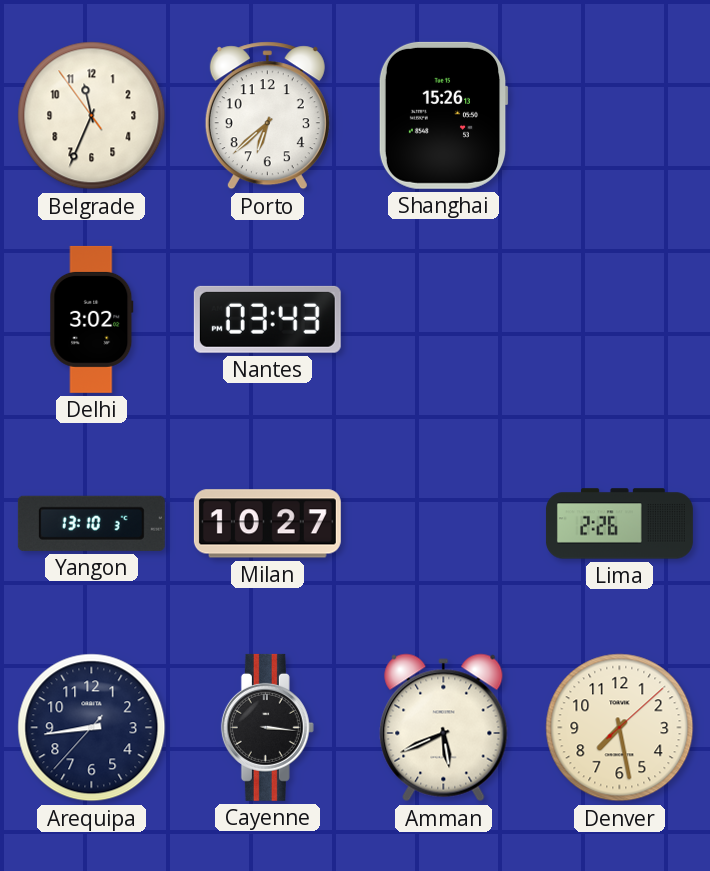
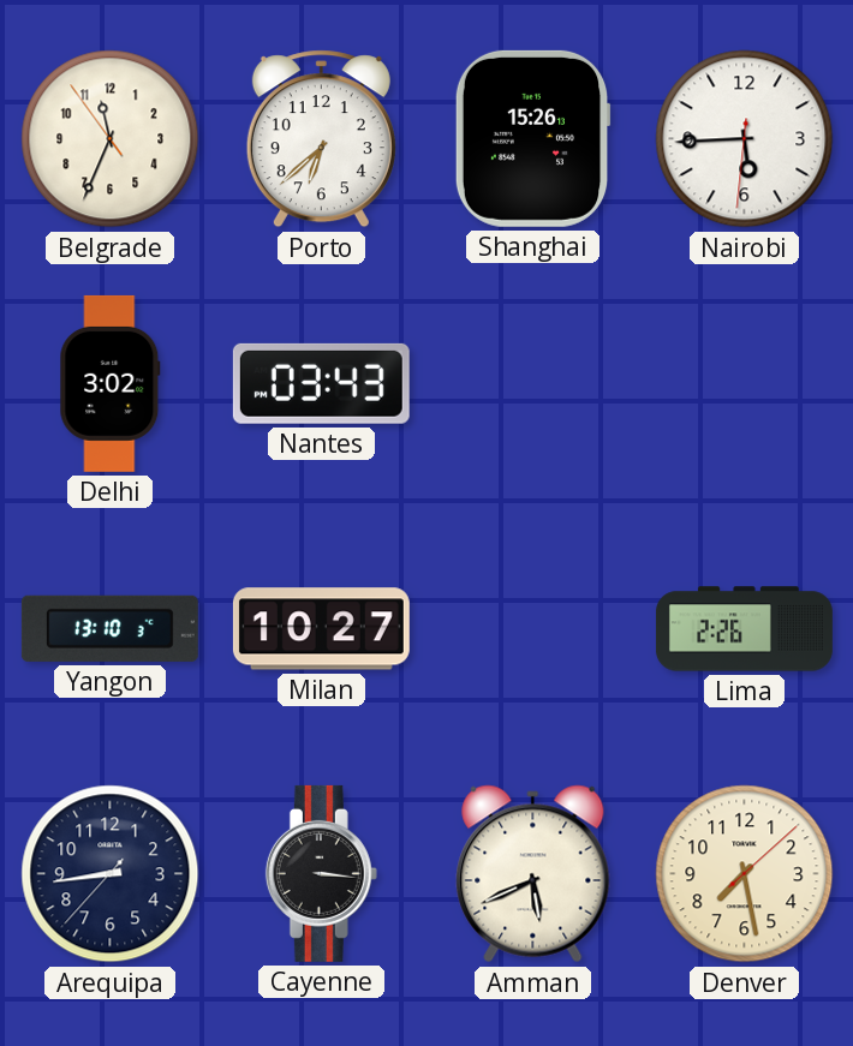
Nairobi: none -> 5:44 (745, 139)
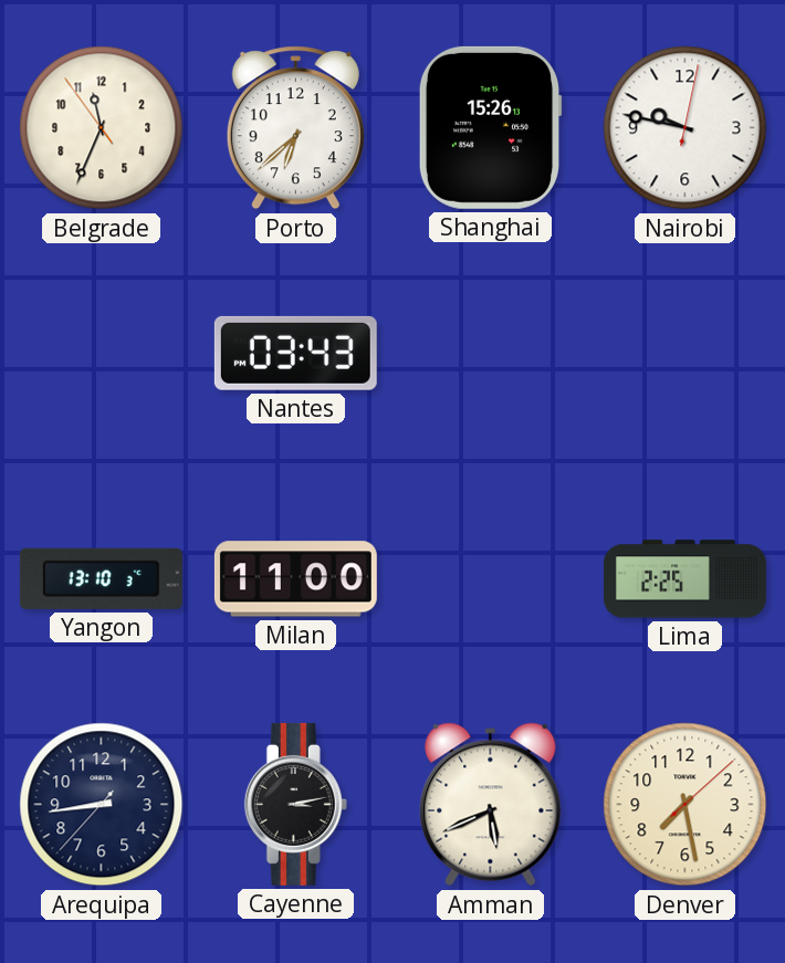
Nairobi: 5:44 -> 9:47 (685, 128)
Delhi: 3:02 -> none (111, 383)
Milan: 10:27 -> 11:00 (295, 579)
Lima: 2:26 -> 2:25 (684, 579)
Cayenne: 3:16 -> 3:13 (295, 804)
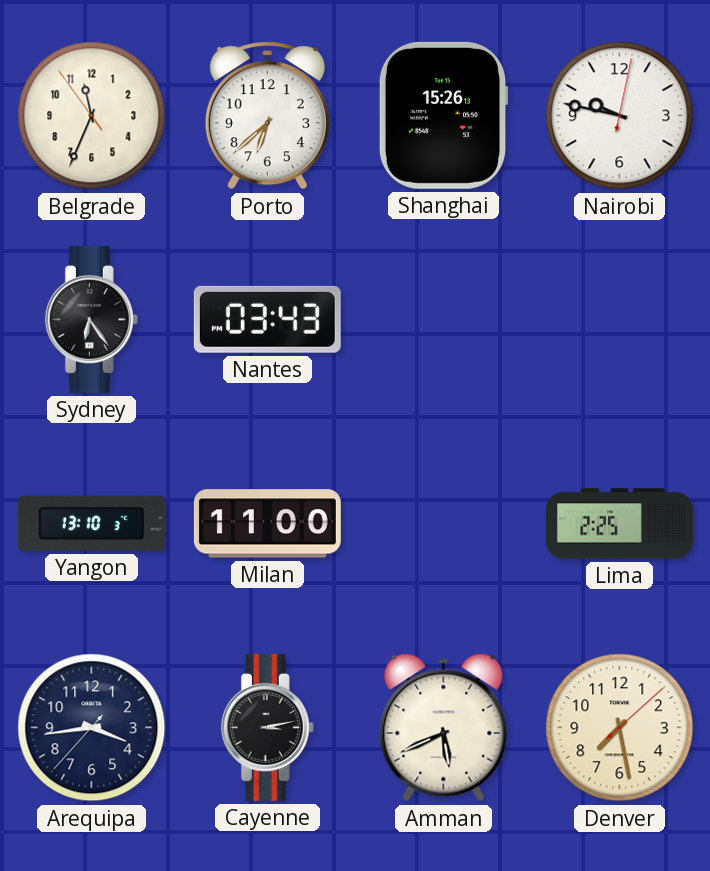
Sydney: none -> 6:24 (91, 319)
Arequipa: 8:43 -> 3:43 (92, 728)
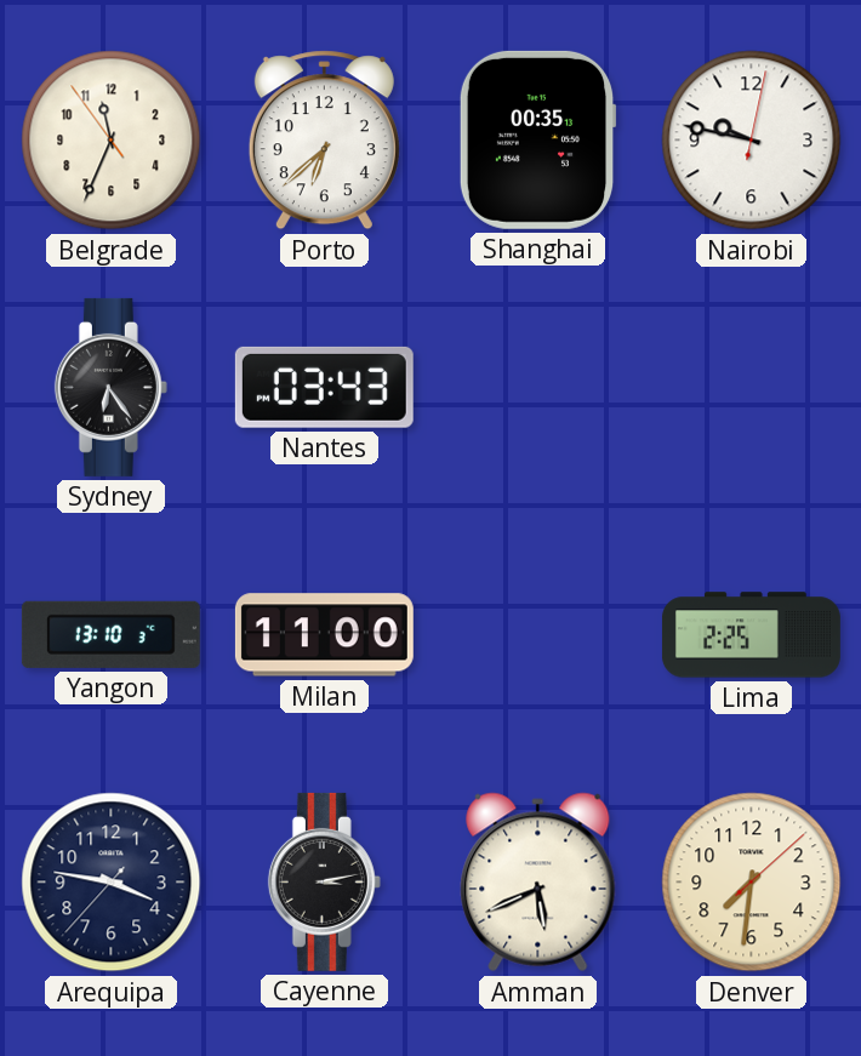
Shanghai: 15:26 -> 00:35 (537, 139)
Arequipa: 3:43 -> 3:46 (112, 883)
Denver: 7:28 -> 7:31 (752, 883)
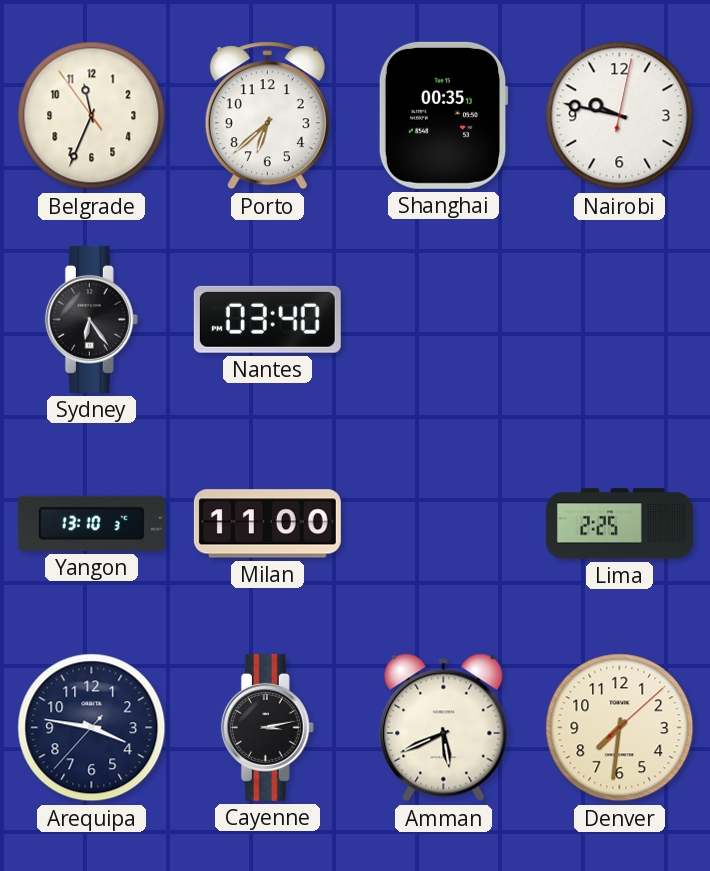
Nantes: 03:43 -> 03:40 (267, 319)
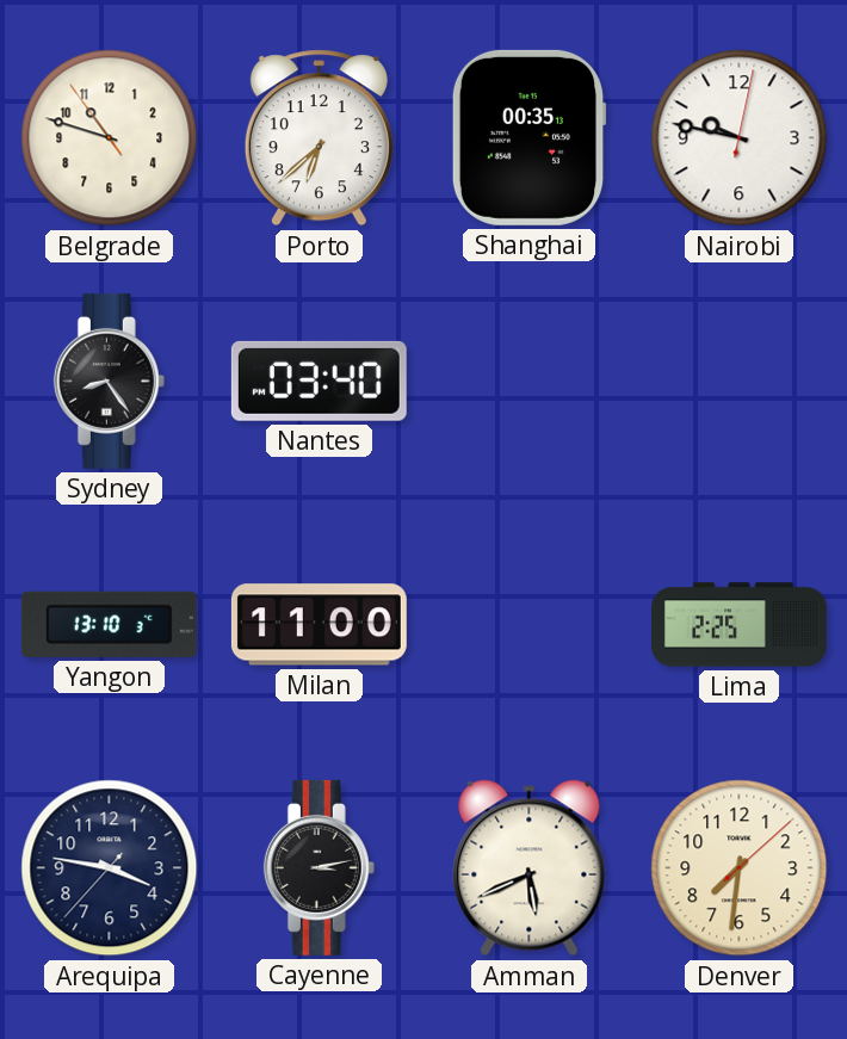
Belgrade: 11:33 -> 10:47 (110, 138)
Sydney: 6:24 -> 8:24 (109, 381)
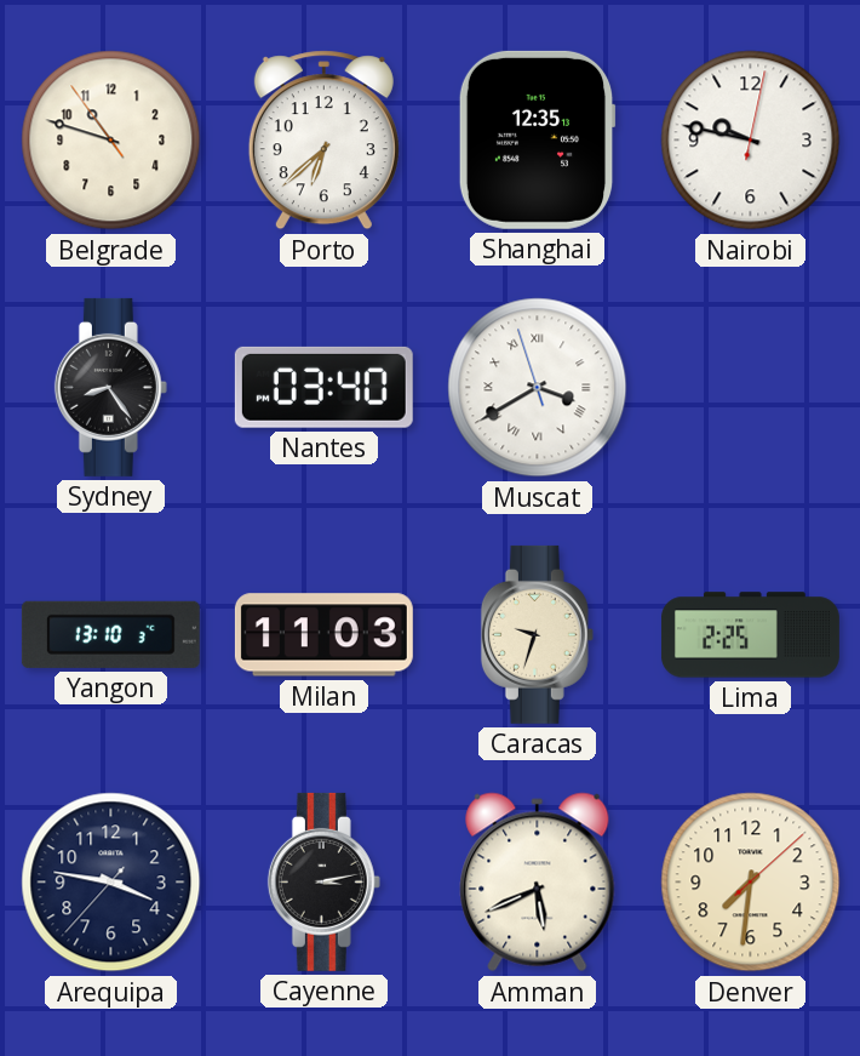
Shanghai: 00:35 -> 12:35 (537, 139)
Muscat: none -> 3:39 (538, 388)
Milan: 11:00 -> 11:03 (323, 635)
Caracas: none -> 9:33 (537, 634)
